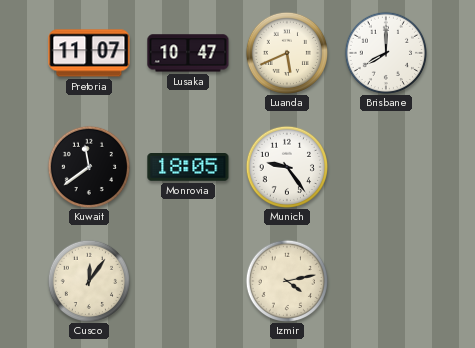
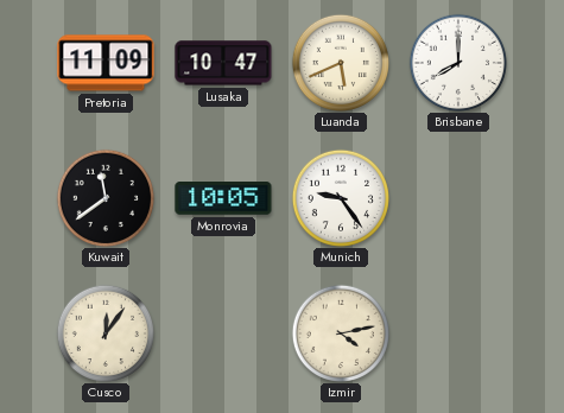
Pretoria: 11:07 -> 11:09 (106, 63)
Monrovia: 18:05 -> 10:05 (223, 199)
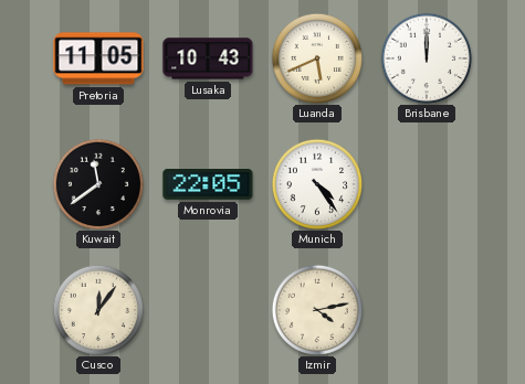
Pretoria: 11:09 -> 11:05 (98, 58)
Lusaka: 10:47 -> 10:43 (208, 58)
Brisbane: 8:00 -> 12:00 (426, 57)
Monrovia: 10:05 -> 22:05 (208, 185)
Munich: 9:24 -> 4:24 (316, 183)
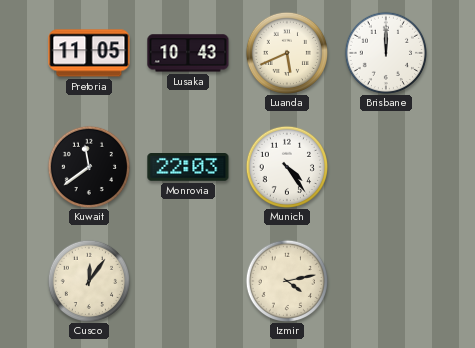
Monrovia: 22:05 -> 22:03 (188, 168)
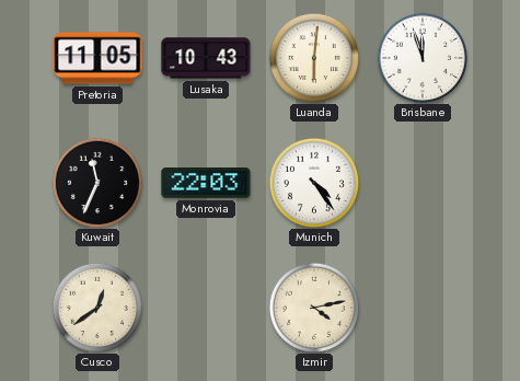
Luanda: 5:41 -> 6:01 (313, 57)
Brisbane: 12:00 -> 11:57 (421, 57)
Kuwait: 11:39 -> 11:34 (96, 182)
Cusco: 12:06 -> 12:39 (96, 307)
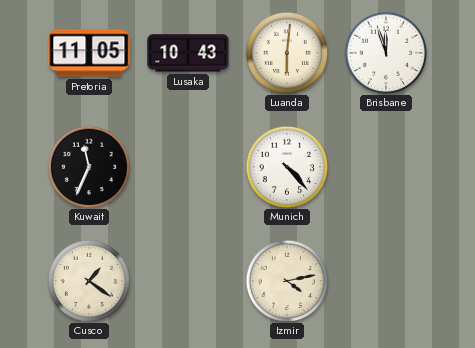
Monrovia: 22:03 -> none (206, 184)
Munich: 4:24 -> 4:23 (286, 166)
Cusco: 12:39 -> 1:21 (88, 280)
